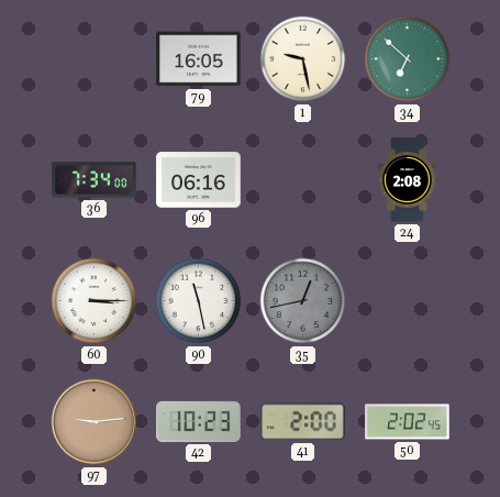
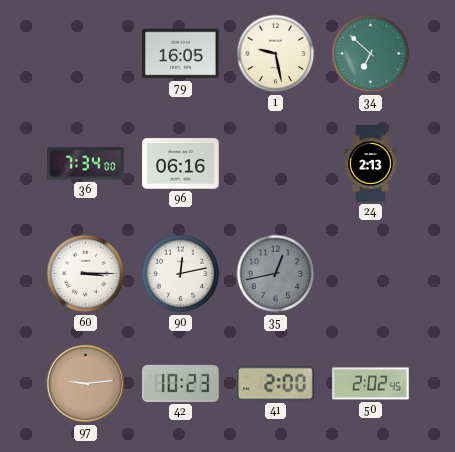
24: 2:08 -> 2:13 (371, 164)
90: 11:28 -> 12:13 (181, 274)
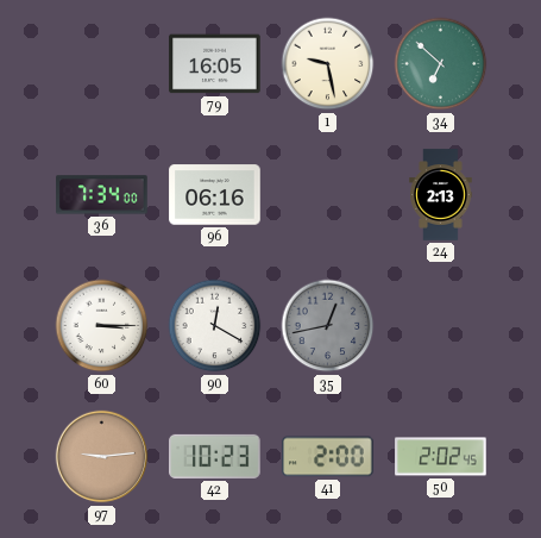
90: 12:13 -> 12:20 (215, 326)
